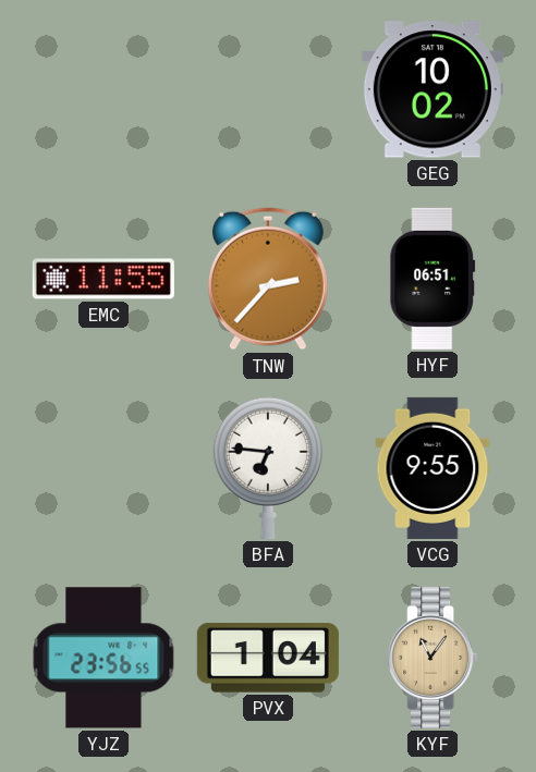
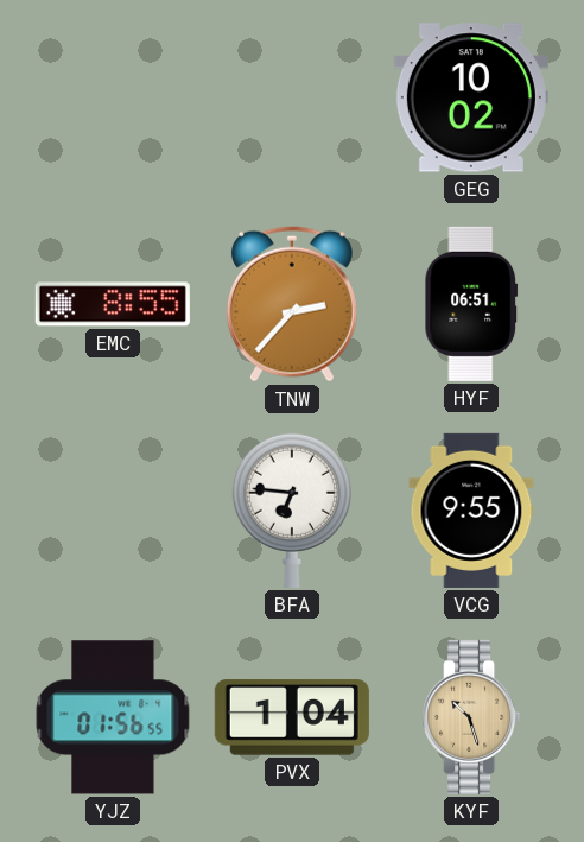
EMC: 11:55 -> 8:55 (113, 304)
YJZ: 23:56 -> 01:56 (113, 717)
KYF: 11:06 -> 10:27 (471, 717)
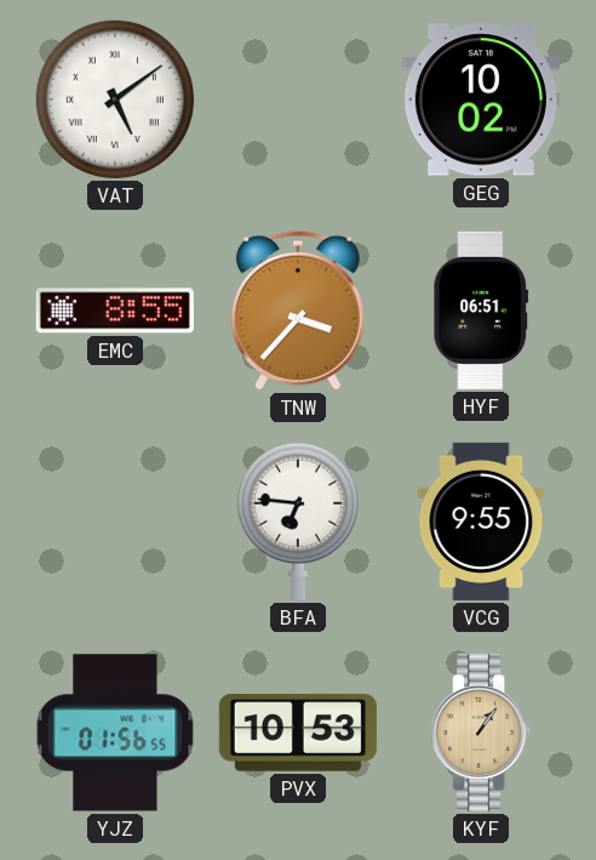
VAT: none -> 5:09 (115, 99)
TNW: 2:37 -> 3:37 (298, 311)
PVX: 1:04 -> 10:53 (298, 733)
KYF: 10:27 -> 1:06 (481, 733)
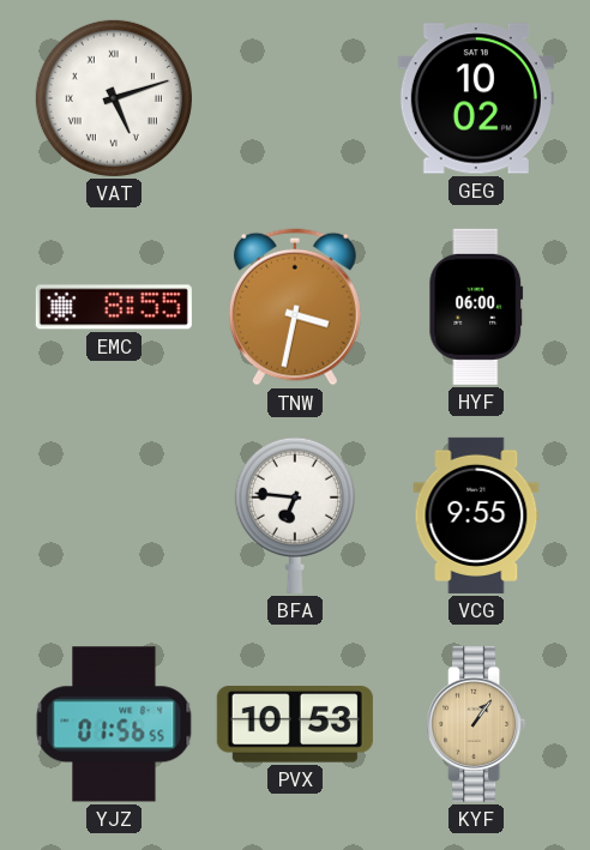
VAT: 5:09 -> 5:12 (114, 98)
TNW: 3:37 -> 3:32 (295, 307)
HYF: 06:51 -> 06:00 (476, 307)
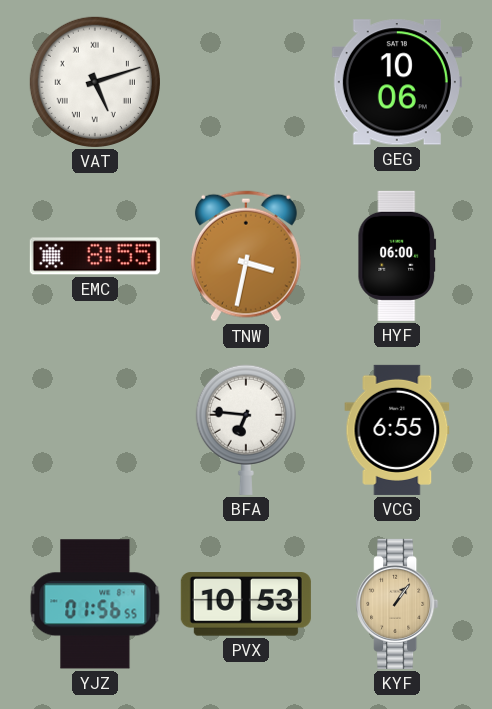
GEG: 10:02 -> 10:06 (397, 82)
VCG: 9:55 -> 6:55 (397, 430)
